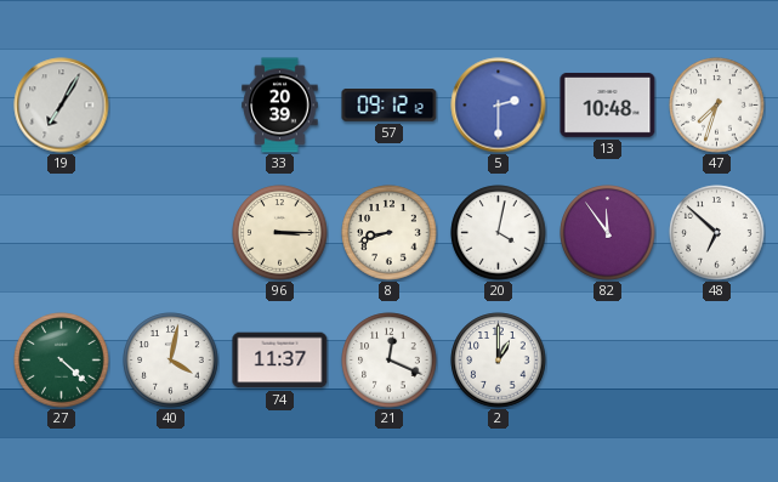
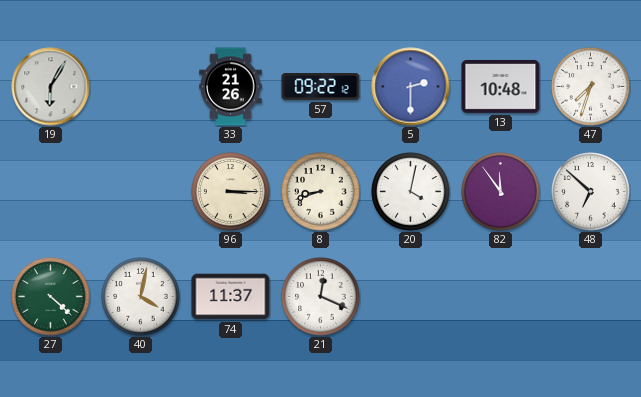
19: 7:05 -> 6:05 (51, 87)
33: 20:39 -> 21:26 (231, 87)
57: 09:12 -> 09:22 (321, 87)
2: 1:00 -> none (499, 361)
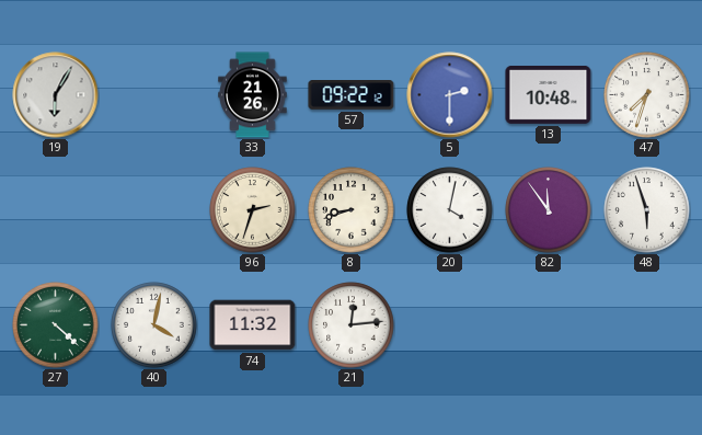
96: 3:15 -> 2:33 (253, 210)
48: 6:52 -> 5:57 (647, 210)
74: 11:37 -> 11:32 (253, 325)
21: 12:19 -> 12:14 (352, 325)
